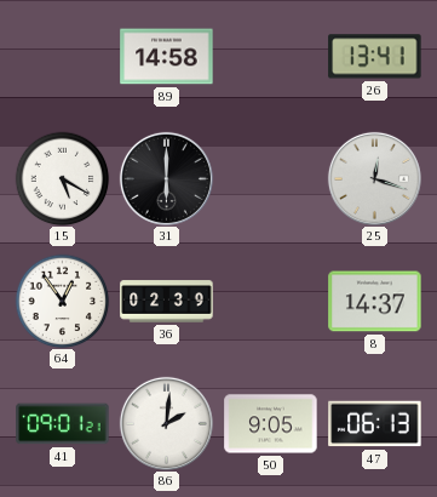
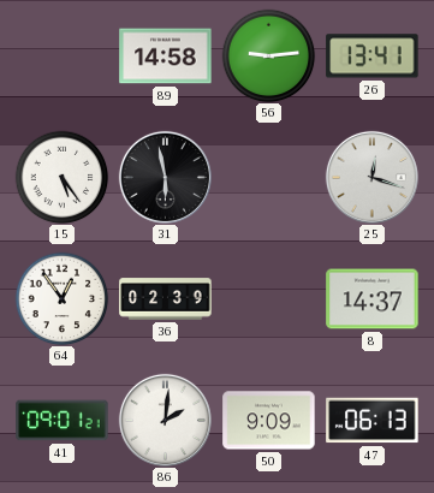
56: none -> 9:14 (268, 55)
15: 5:20 -> 5:24 (61, 177)
31: 6:00 -> 5:58 (165, 177)
50: 9:05 -> 9:09 (269, 421)
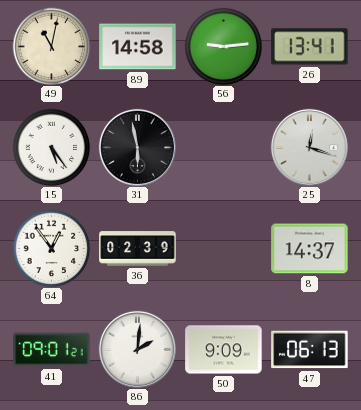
49: none -> 11:02 (51, 46)
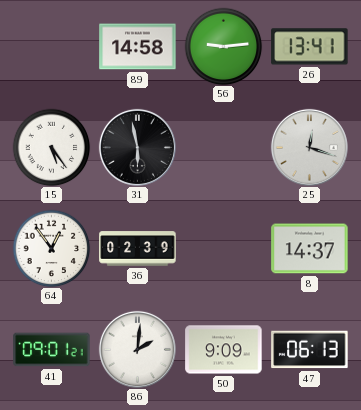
49: 11:02 -> none (51, 46)
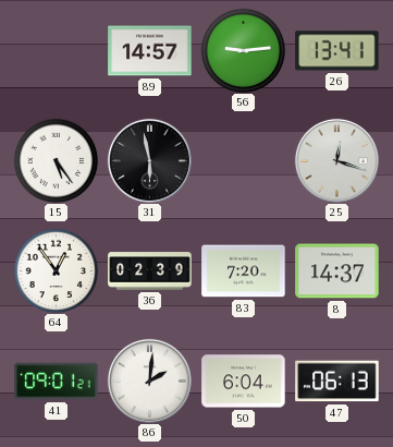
89: 14:58 -> 14:57 (150, 51)
83: none -> 7:20 (244, 271)
50: 9:09 -> 6:04 (244, 382)
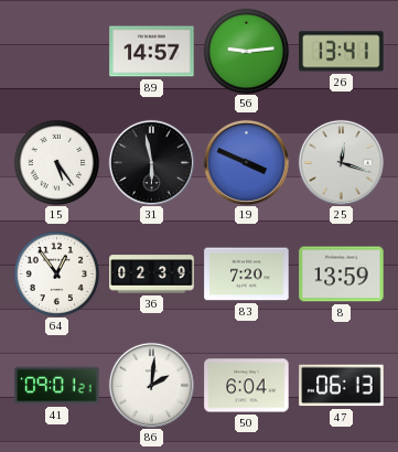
19: none -> 3:49 (246, 162)
8: 14:37 -> 13:59 (342, 275)
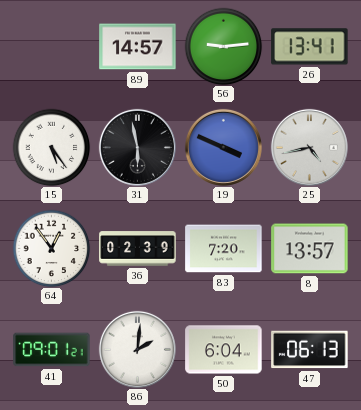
25: 12:18 -> 4:43 (309, 147)
8: 13:59 -> 13:57 (310, 249)
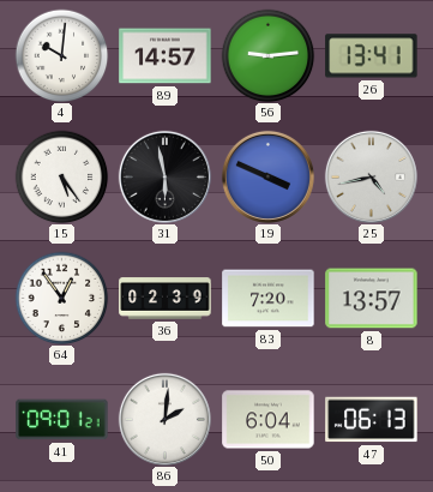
4: none -> 10:01 (61, 55)
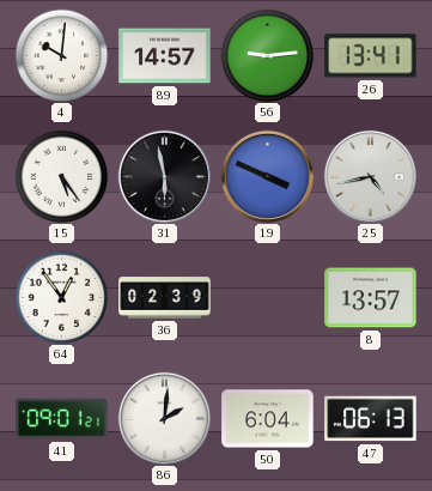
83: 7:20 -> none (269, 299)
